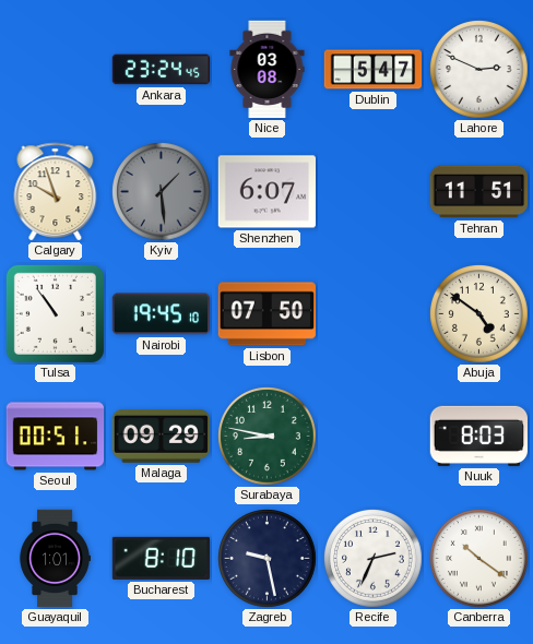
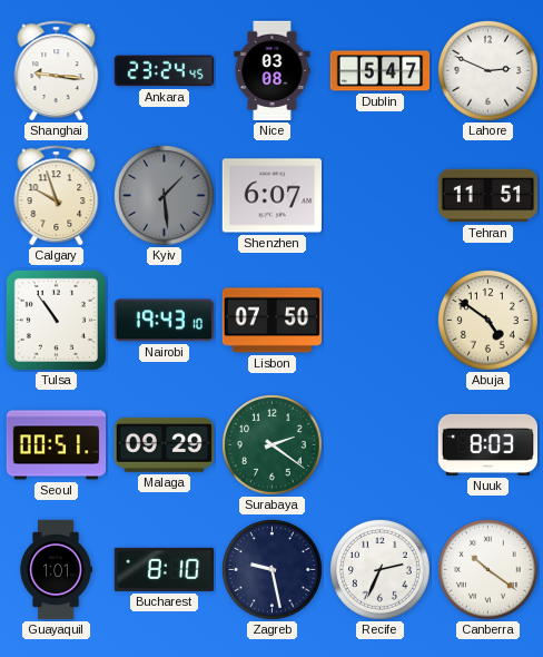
Shanghai: none -> 9:16 (57, 71)
Nairobi: 19:45 -> 19:43 (164, 321)
Surabaya: 8:47 -> 2:21 (273, 445)
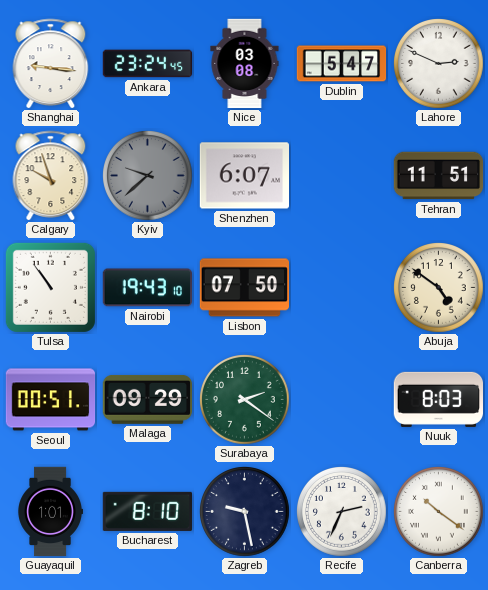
Kyiv: 1:29 -> 9:38 (148, 176)
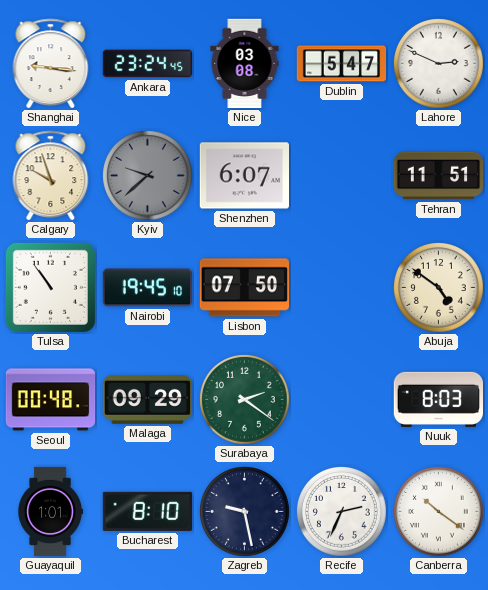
Nairobi: 19:43 -> 19:45 (147, 288)
Seoul: 00:51 -> 00:48 (51, 400)
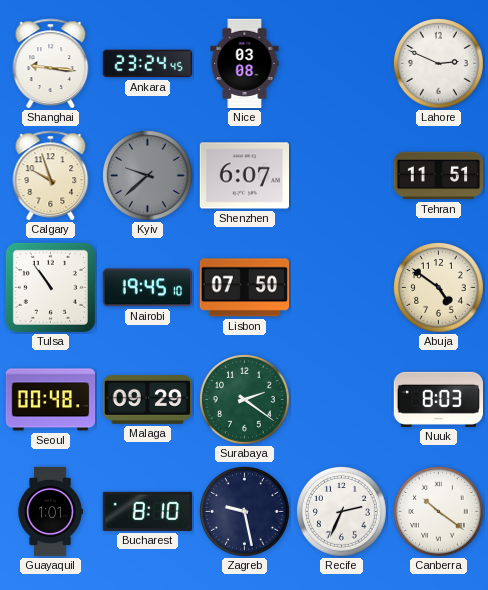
Dublin: 5:47 -> none (342, 64)
